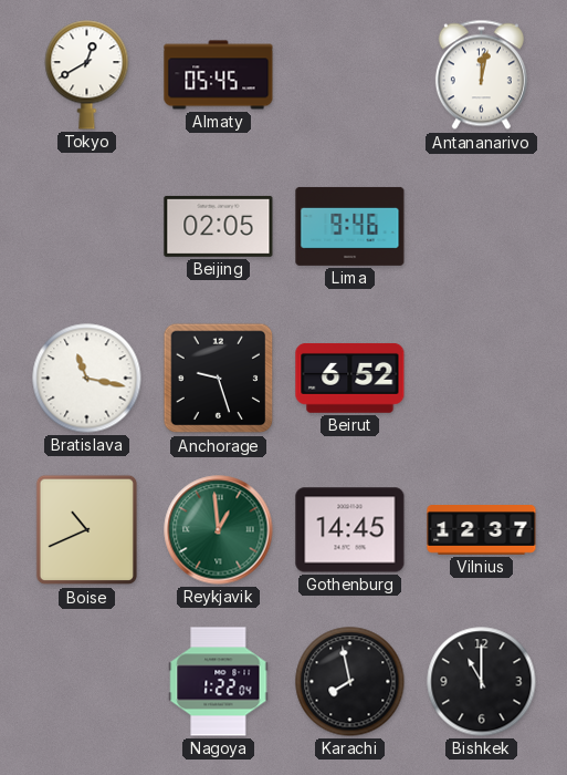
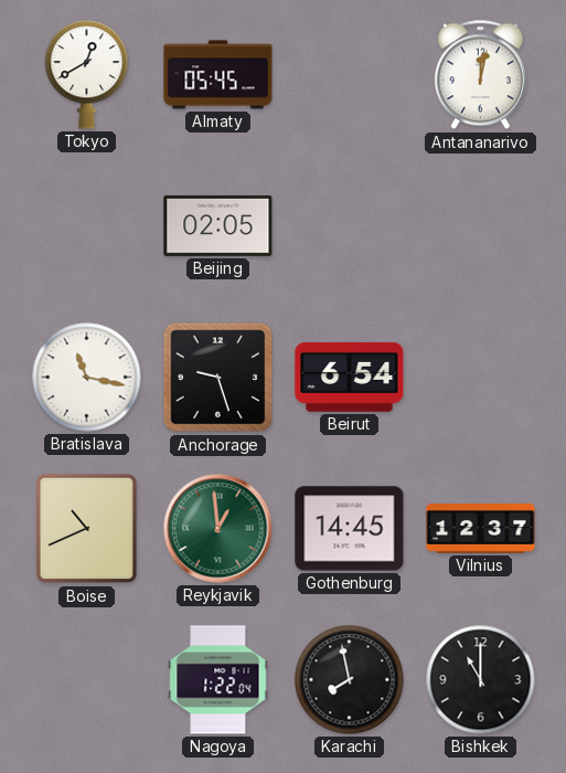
Lima: 9:46 -> none (350, 226)
Beirut: 6:52 -> 6:54 (350, 377)
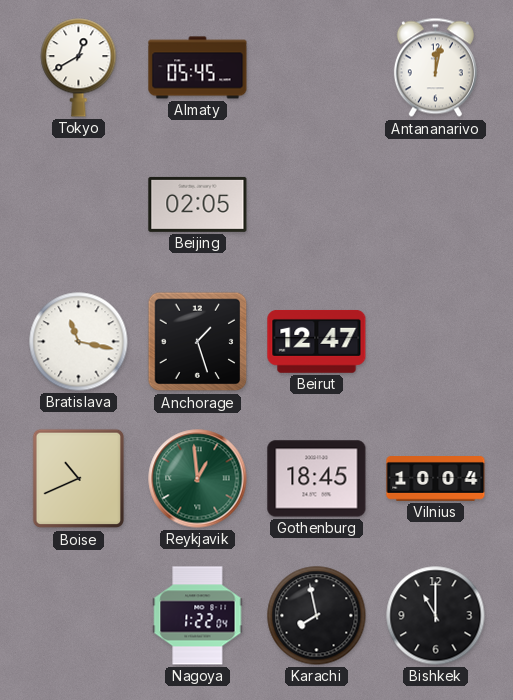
Anchorage: 9:27 -> 1:27 (198, 342)
Beirut: 6:54 -> 12:47 (317, 341)
Gothenburg: 14:45 -> 18:45 (317, 479)
Vilnius: 12:37 -> 10:04 (436, 479)
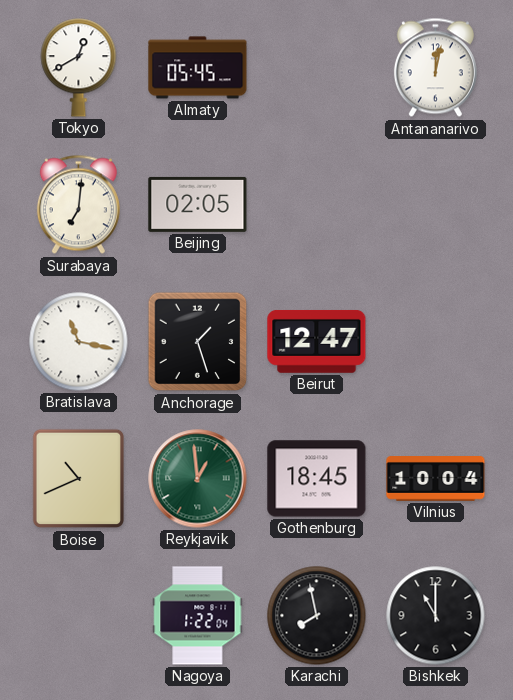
Surabaya: none -> 7:01 (78, 205)
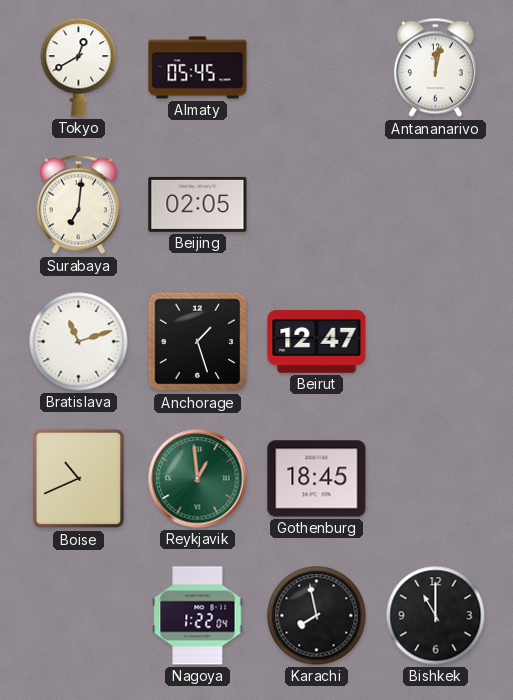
Bratislava: 11:17 -> 11:12 (79, 342)
Vilnius: 10:04 -> none (436, 479)
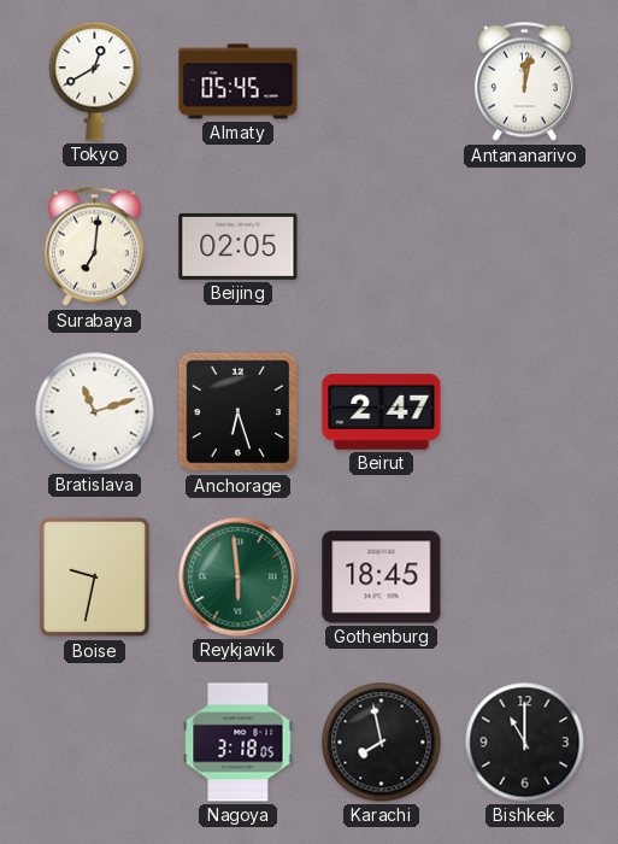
Anchorage: 1:27 -> 6:27 (239, 412)
Beirut: 12:47 -> 2:47 (382, 411)
Boise: 10:41 -> 9:32 (94, 578)
Reykjavik: 12:59 -> 5:59 (239, 578)
Nagoya: 1:22 -> 3:18 (239, 743)
